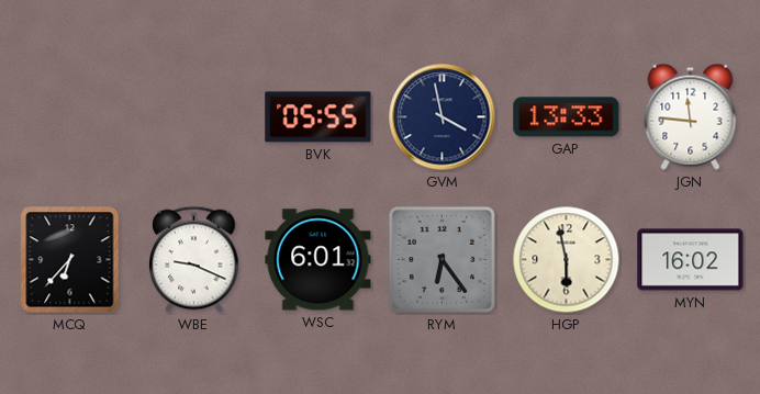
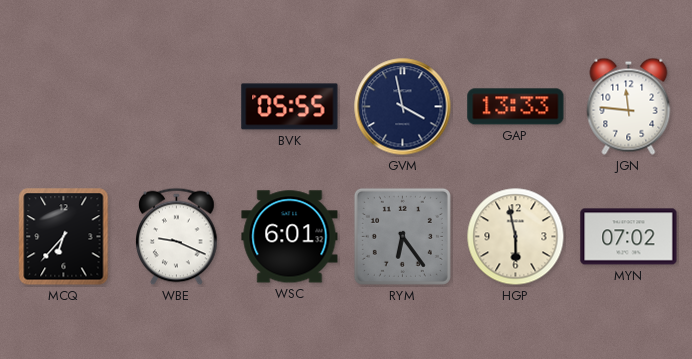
MYN: 16:02 -> 07:02 (629, 237)
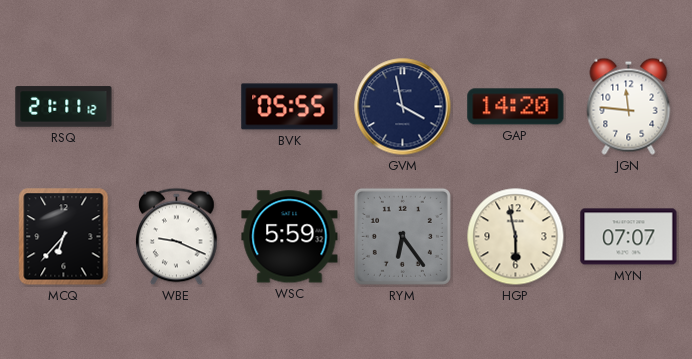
RSQ: none -> 21:11 (64, 107)
GAP: 13:33 -> 14:20 (516, 107)
WSC: 6:01 -> 5:59 (290, 237)
MYN: 07:02 -> 07:07 (629, 237)
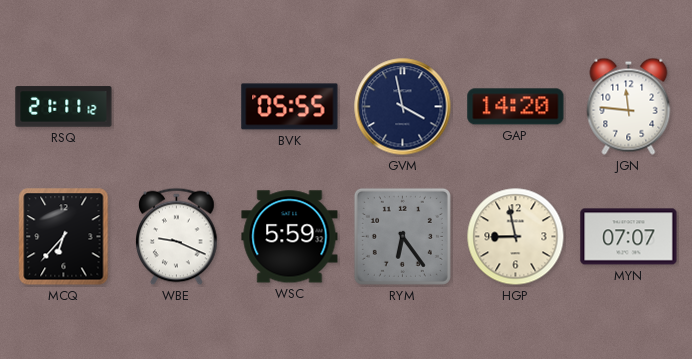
HGP: 5:58 -> 8:58 (516, 237)
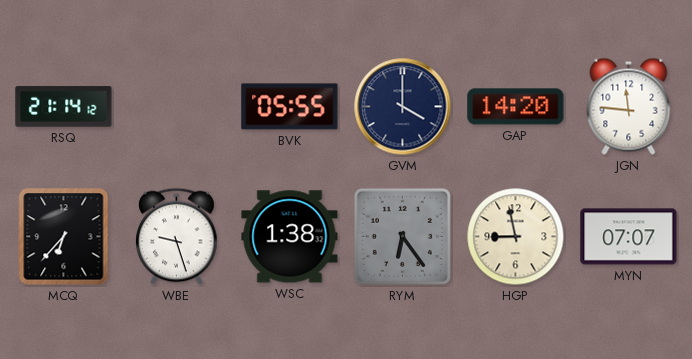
RSQ: 21:11 -> 21:14 (64, 107)
GVM: 3:58 -> 4:00 (403, 107)
WBE: 9:19 -> 9:27 (177, 237)
WSC: 5:59 -> 1:38 (290, 237)
